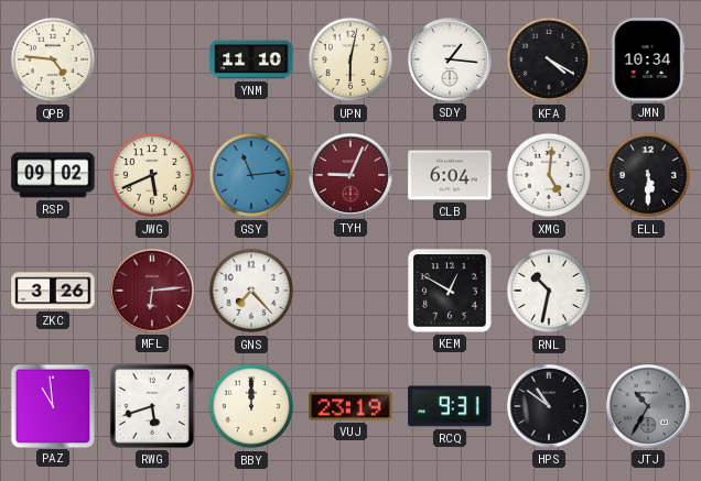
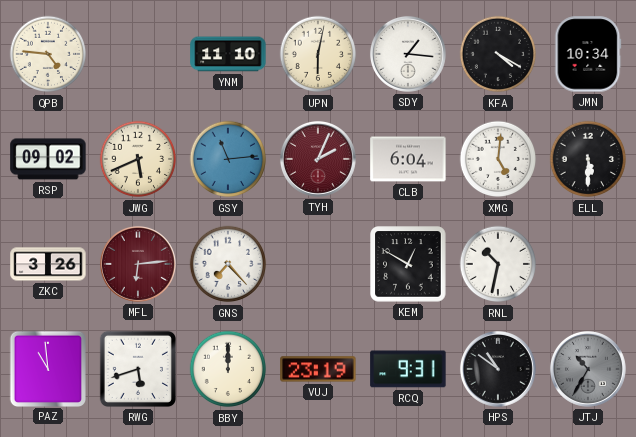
TYH: 9:04 -> 2:04 (318, 159)
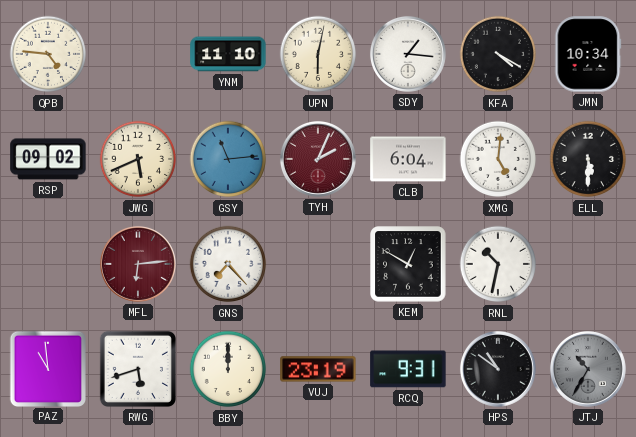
ZKC: 3:26 -> none (48, 264)
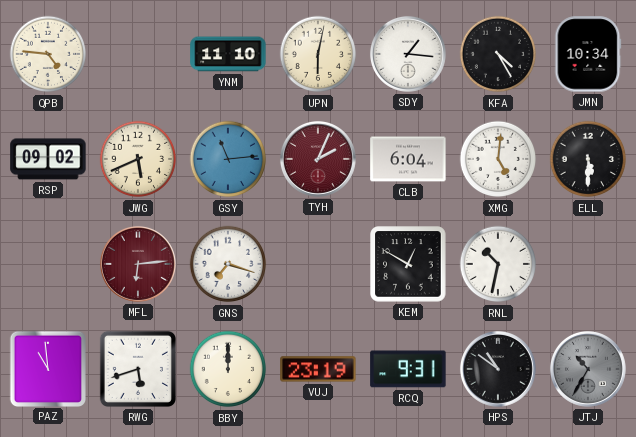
KFA: 4:20 -> 4:25 (498, 54)
GNS: 7:23 -> 7:18 (228, 264)
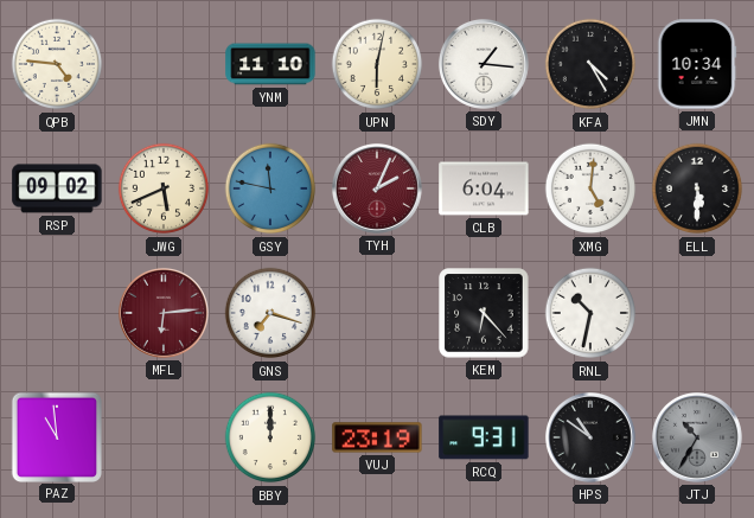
GSY: 11:14 -> 11:47 (270, 188)
KEM: 12:50 -> 6:23 (484, 313)
RWG: 5:42 -> none (138, 369)
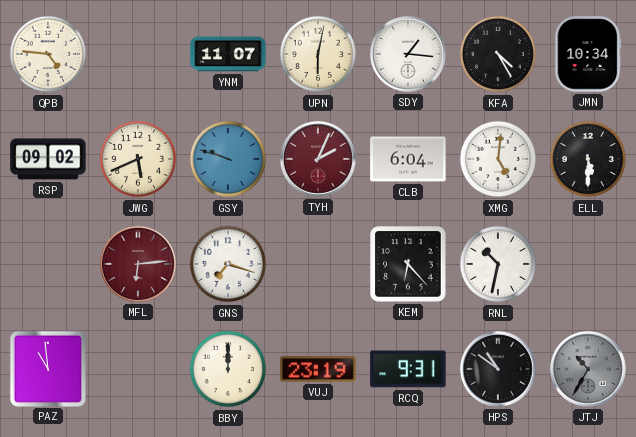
YNM: 11:10 -> 11:07 (228, 54)
GSY: 11:47 -> 9:48 (228, 159)
